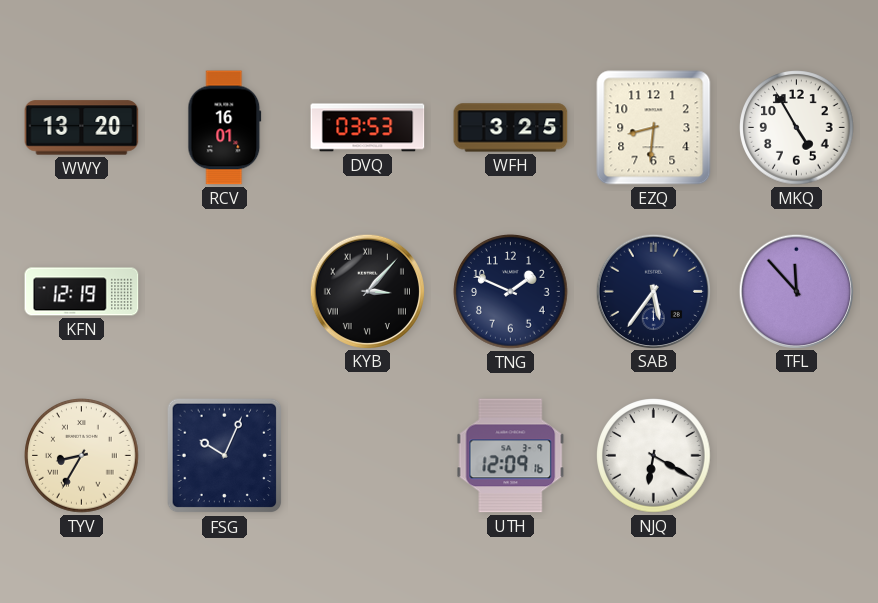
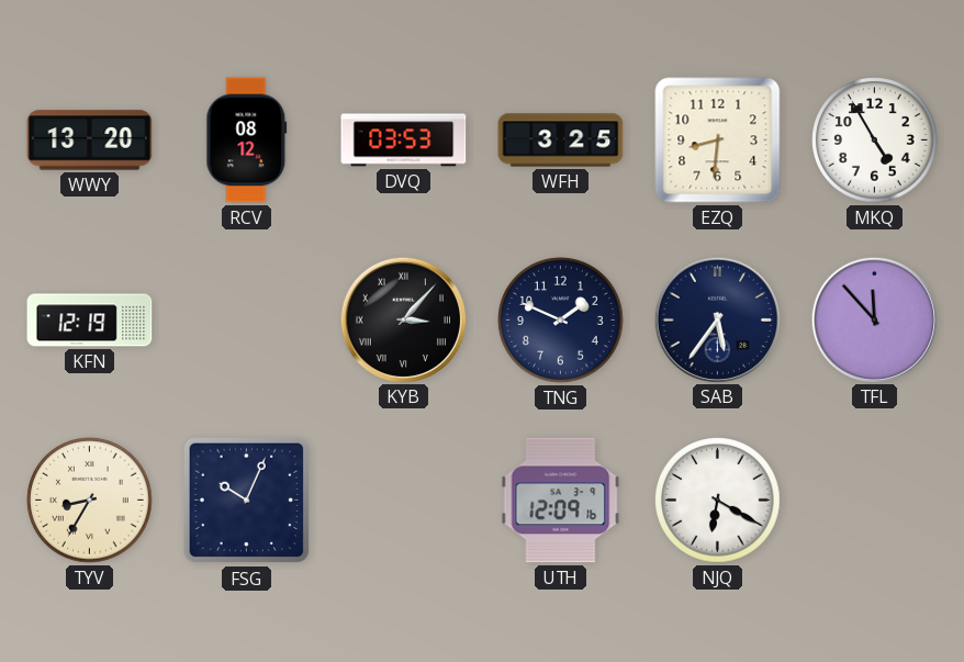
RCV: 16:01 -> 08:12 (247, 141)
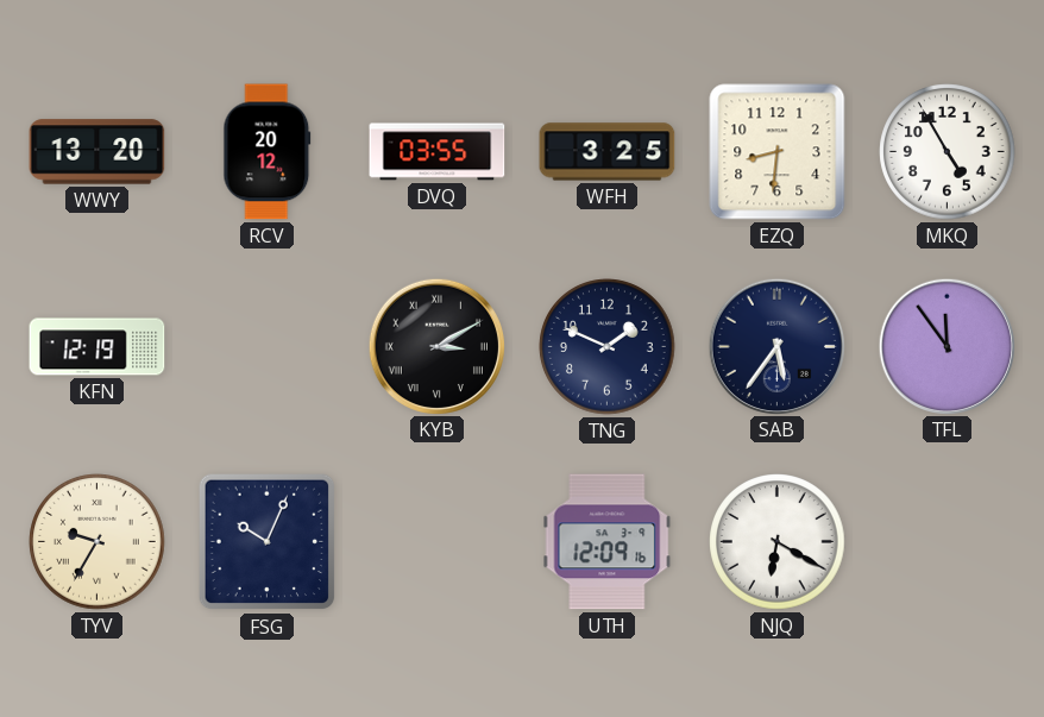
RCV: 08:12 -> 20:12 (268, 152)
DVQ: 03:53 -> 03:55 (438, 152)
KYB: 3:07 -> 3:10 (436, 346)
TFL: 11:53 -> 11:54 (946, 346)
TYV: 8:35 -> 9:35 (98, 542)
